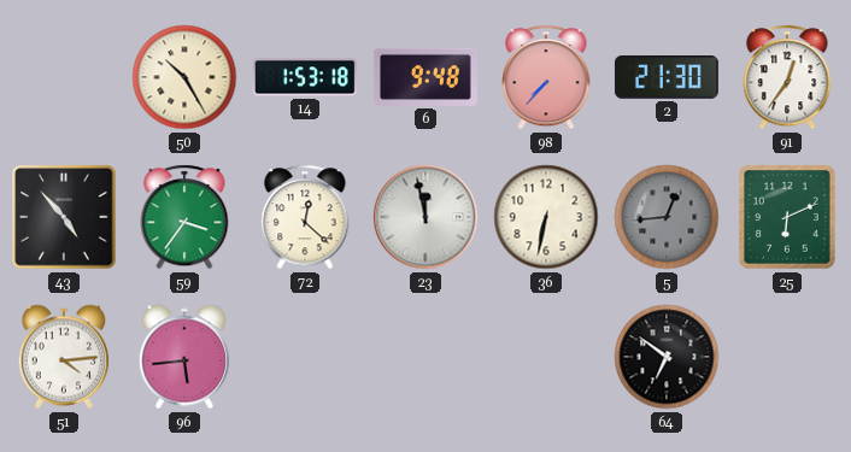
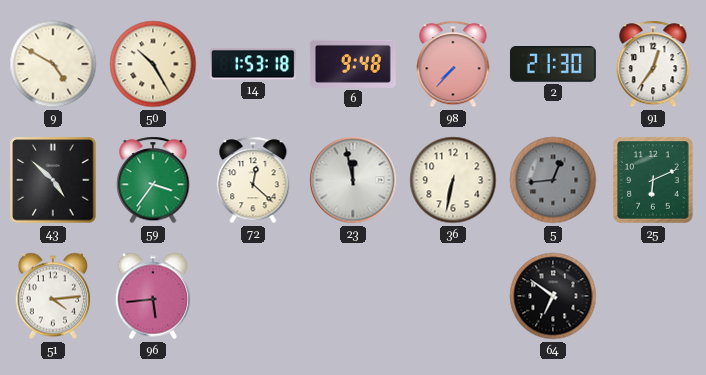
9: none -> 4:50 (53, 64)
43: 4:53 -> 4:52 (53, 180)
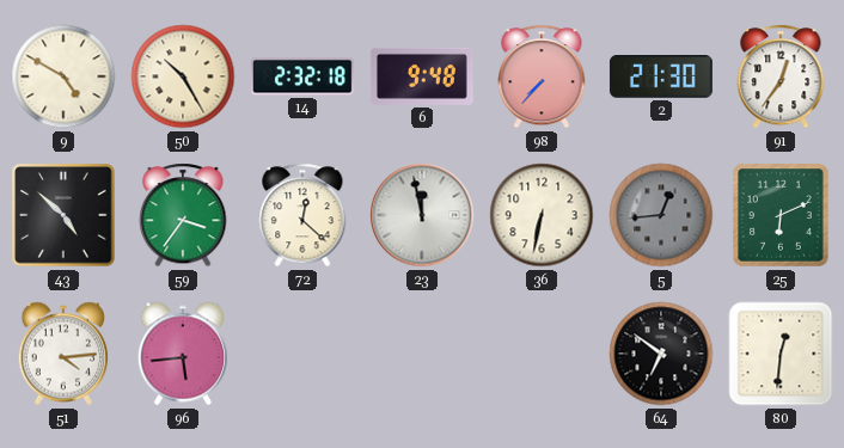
14: 1:53 -> 2:32 (302, 76)
80: none -> 12:31 (781, 354)
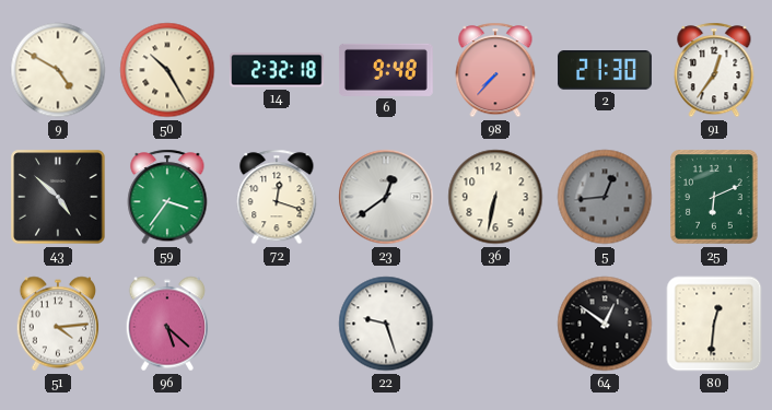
72: 12:22 -> 12:18 (277, 197)
23: 11:58 -> 12:39 (386, 197)
96: 5:44 -> 5:22 (167, 324)
22: none -> 9:27 (386, 324)
64: 6:51 -> 12:51 (605, 324)
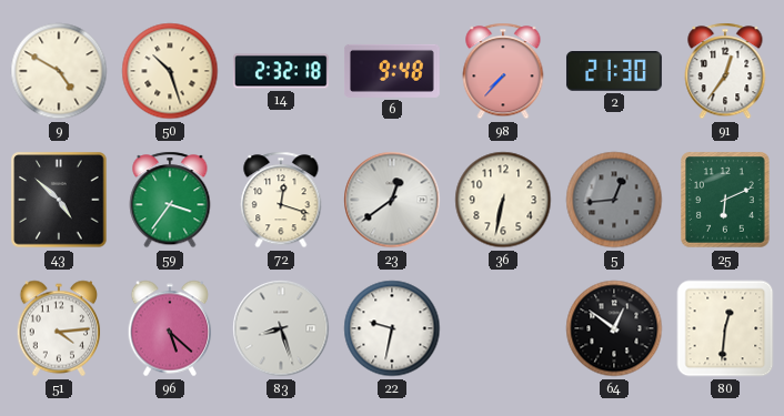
50: 10:25 -> 10:27 (170, 71)
83: none -> 8:27 (281, 328)
22: 9:27 -> 9:32 (392, 328)
